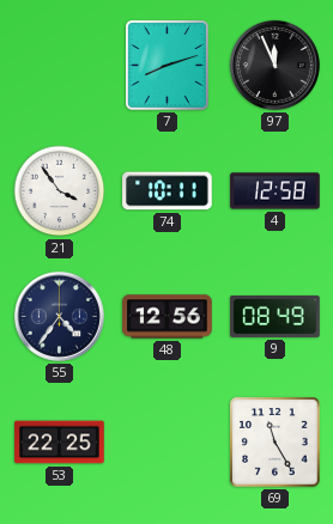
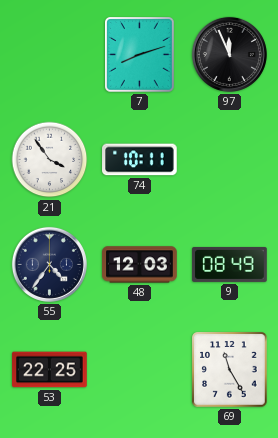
4: 12:58 -> none (276, 191)
48: 12:56 -> 12:03 (140, 265)
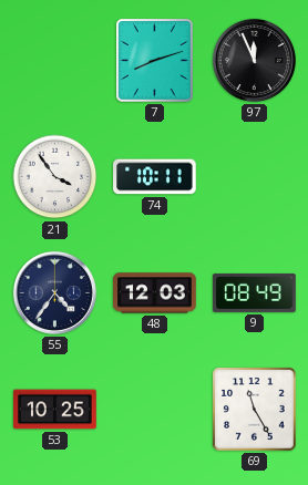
53: 22:25 -> 10:25 (55, 410)
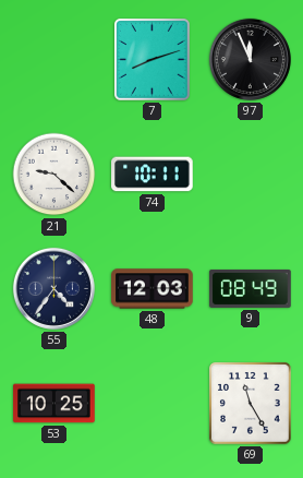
21: 3:54 -> 9:22 (54, 175)
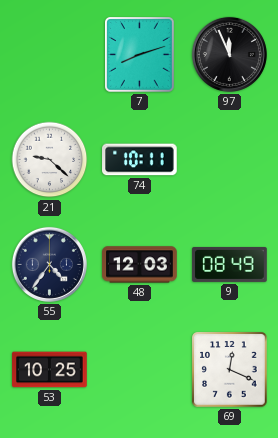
69: 11:25 -> 12:19 (230, 370)
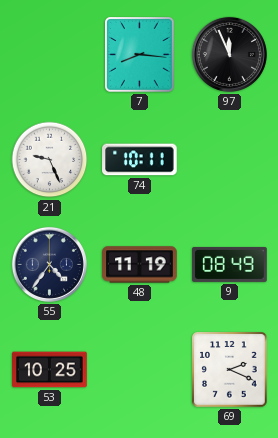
7: 8:12 -> 8:16 (140, 55)
21: 9:22 -> 9:26 (50, 160)
48: 12:03 -> 11:19 (140, 265)
69: 12:19 -> 2:19 (230, 370)
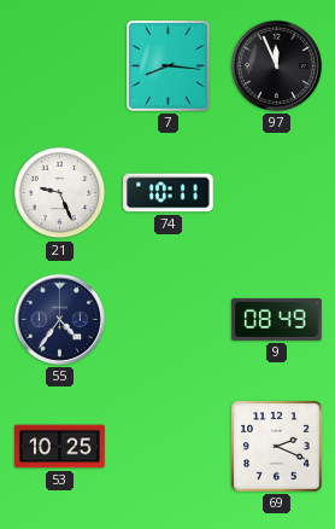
48: 11:19 -> none (140, 265)
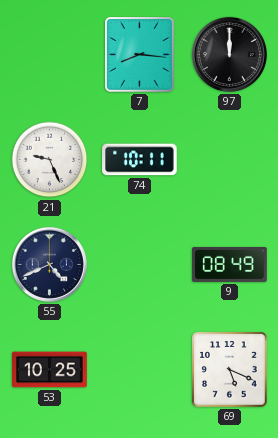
97: 11:56 -> 12:00 (229, 54)
55: 4:36 -> 4:41 (49, 264)
69: 2:19 -> 5:19 (230, 370)
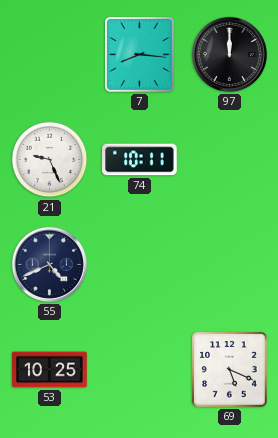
9: 08:49 -> none (230, 264)
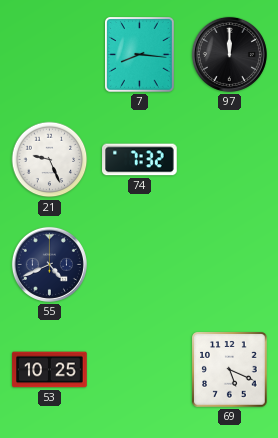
74: 10:11 -> 7:32 (140, 160)
